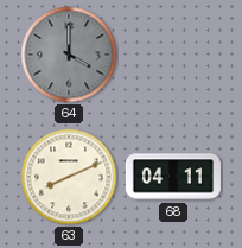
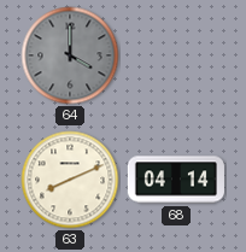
68: 04:11 -> 04:14 (176, 180)
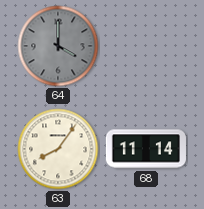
63: 8:11 -> 8:06 (58, 149)
68: 04:14 -> 11:14 (146, 149)
